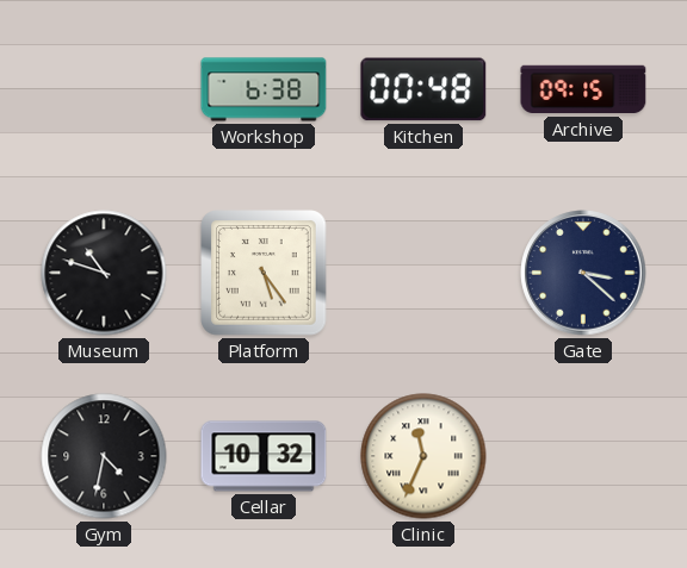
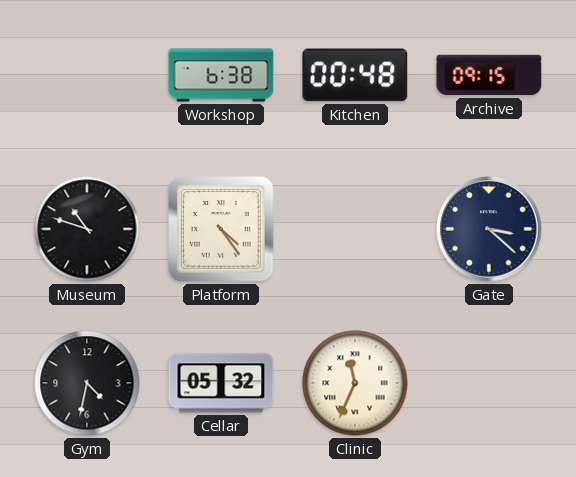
Platform: 5:24 -> 4:24 (221, 229)
Cellar: 10:32 -> 05:32 (221, 383)
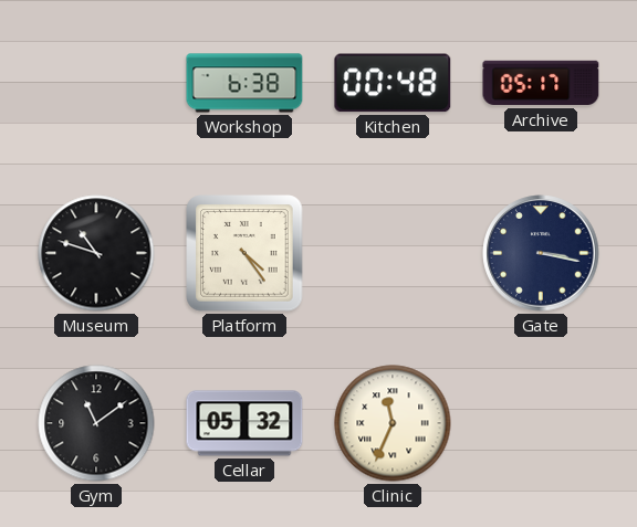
Archive: 09:15 -> 05:17 (541, 83)
Gate: 3:22 -> 3:17 (541, 253)
Gym: 4:32 -> 11:09 (96, 423)
